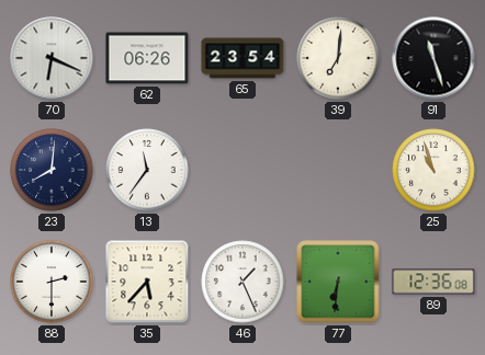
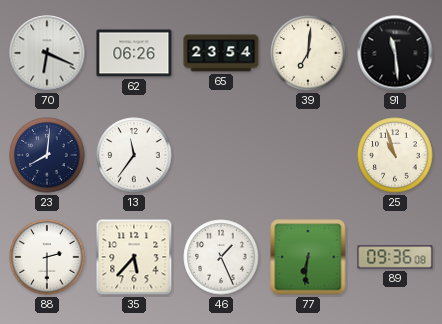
91: 11:27 -> 11:29 (395, 53)
89: 12:36 -> 09:36 (395, 257)
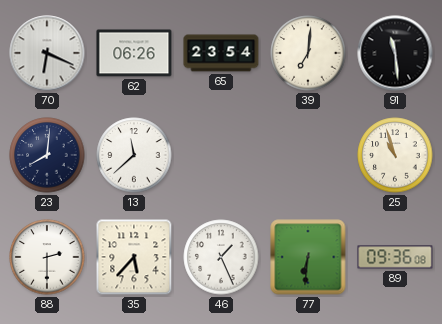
13: 11:36 -> 11:38 (134, 155)
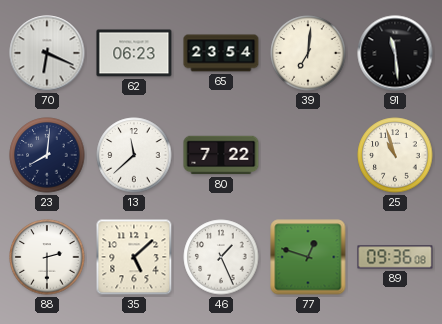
62: 06:26 -> 06:23 (134, 53)
80: none -> 7:22 (221, 155)
35: 5:37 -> 5:08 (134, 257)
77: 6:31 -> 12:48 (308, 257)
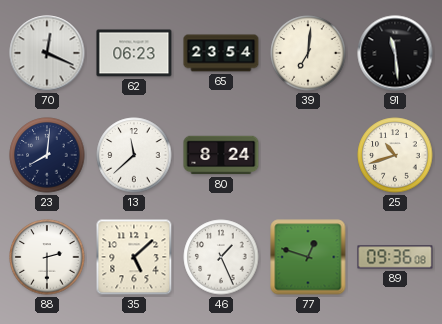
70: 6:19 -> 12:19 (47, 53)
80: 7:22 -> 8:24 (221, 155)
25: 10:57 -> 10:42 (395, 155)
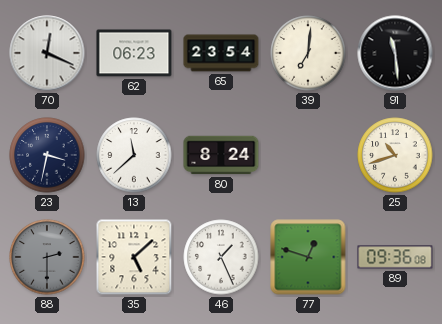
23: 8:01 -> 3:32 (47, 155)
88 dial: white -> grey (47, 257)
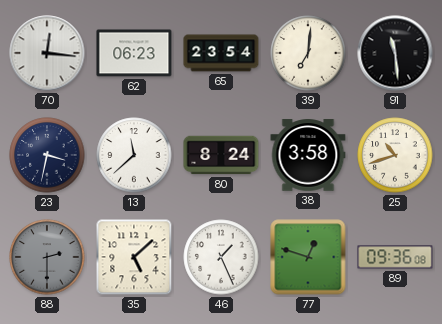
70: 12:19 -> 12:16 (47, 53)
38: none -> 3:58 (308, 155)
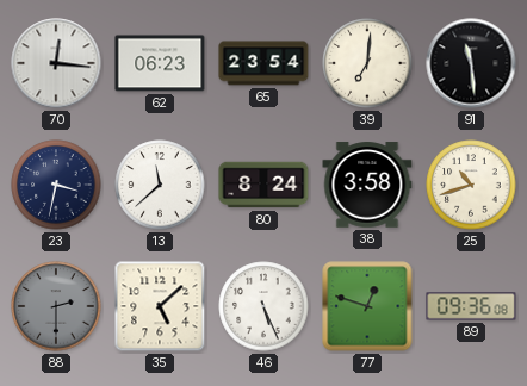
46: 1:26 -> 5:26 (263, 306)
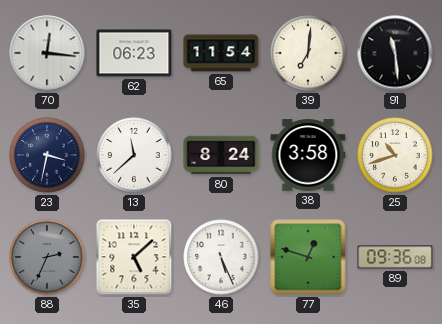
65: 23:54 -> 11:54 (221, 53)
88: 2:30 -> 2:34 (47, 257)
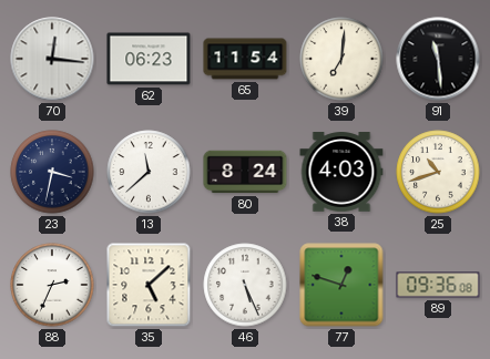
38: 3:58 -> 4:03 (341, 172)
88 dial: grey -> white (52, 285)
